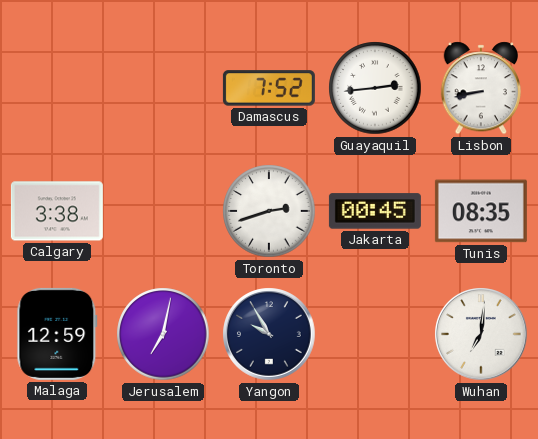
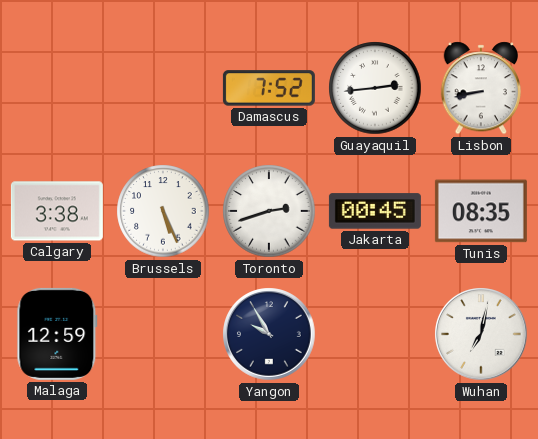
Brussels: none -> 5:26 (163, 211)
Jerusalem: 7:02 -> none (163, 334)
Wuhan: 7:01 -> 7:02 (481, 334)
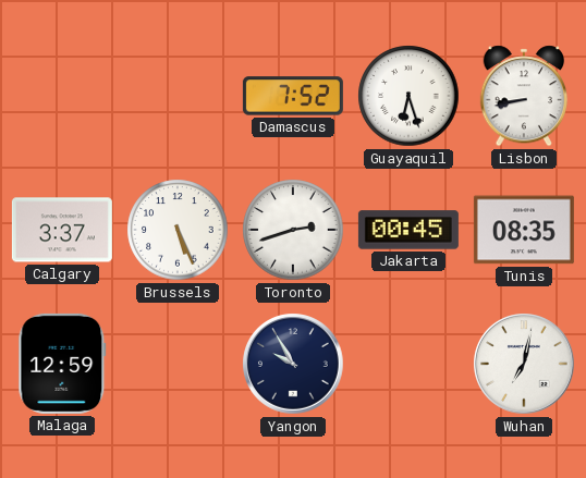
Guayaquil: 2:44 -> 6:27 (408, 96)
Calgary: 3:38 -> 3:37 (62, 230)
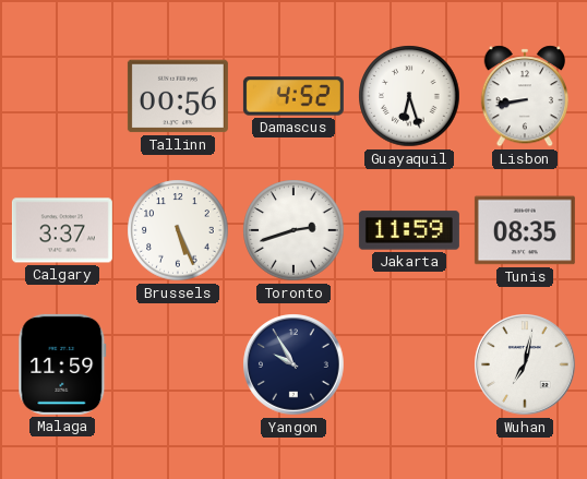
Tallinn: none -> 00:56 (178, 96)
Damascus: 7:52 -> 4:52 (293, 96)
Jakarta: 00:45 -> 11:59 (409, 230)
Malaga: 12:59 -> 11:59 (62, 364)
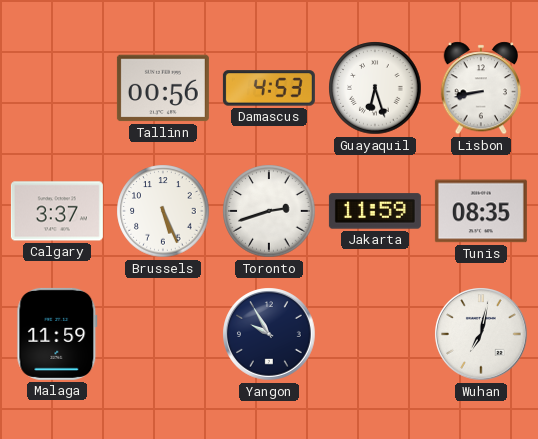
Damascus: 4:52 -> 4:53 (269, 88)
